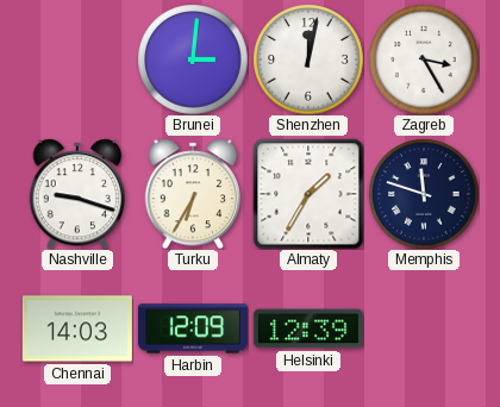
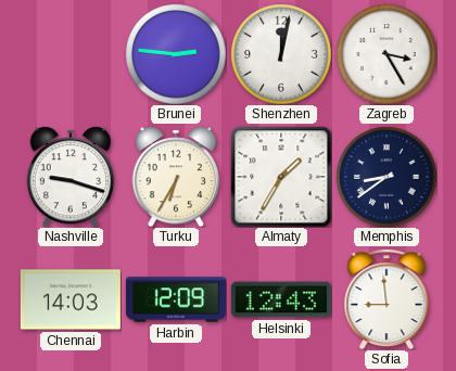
Brunei: 3:01 -> 2:46 (176, 54)
Memphis: 11:48 -> 8:39 (387, 177)
Helsinki: 12:39 -> 12:43 (281, 299)
Sofia: none -> 8:59 (387, 299)
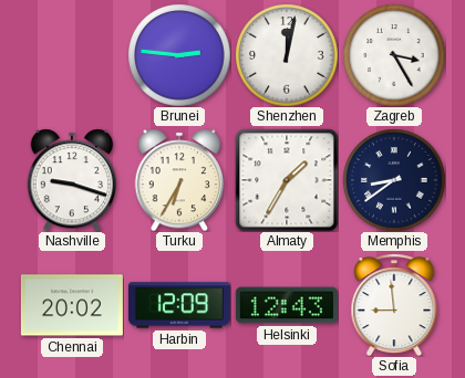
Chennai: 14:03 -> 20:02 (72, 305)
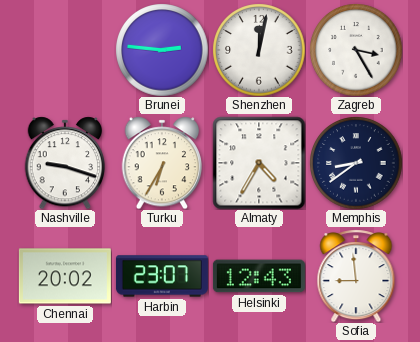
Almaty: 1:35 -> 4:35 (259, 163)
Harbin: 12:09 -> 23:07 (162, 276)
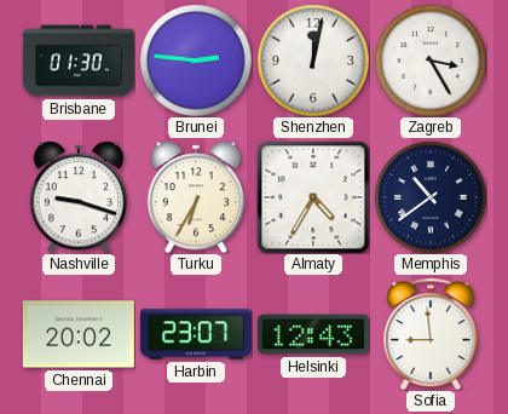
Brisbane: none -> 01:30 (79, 61)
Memphis: 8:39 -> 10:39 (431, 197)
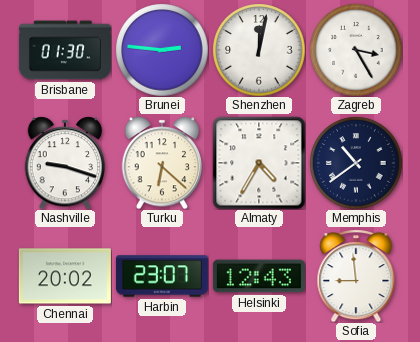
Turku: 6:35 -> 6:22 (162, 163)
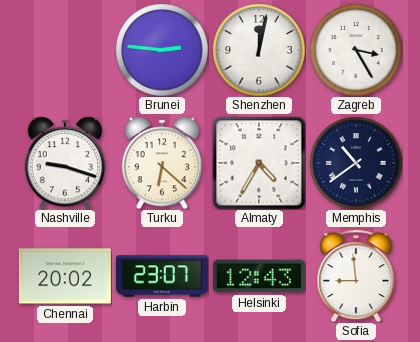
Brisbane: 01:30 -> none (65, 50)
